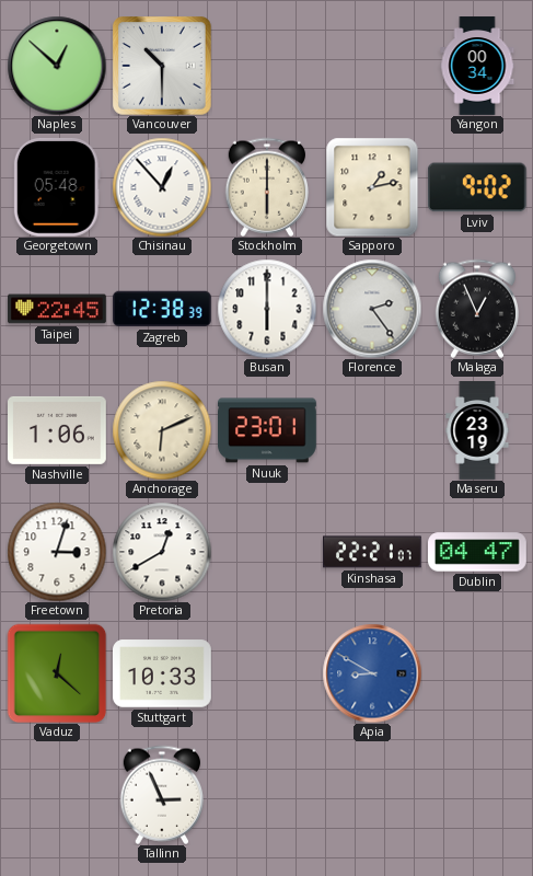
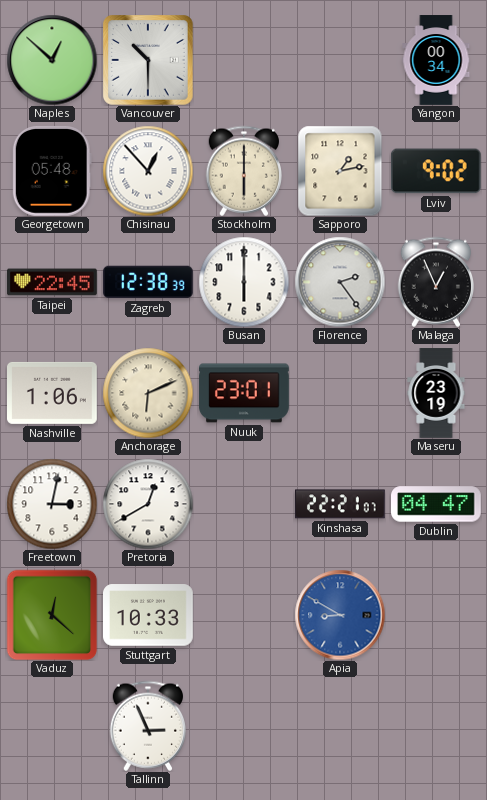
Freetown: 3:03 -> 3:02 (52, 504)
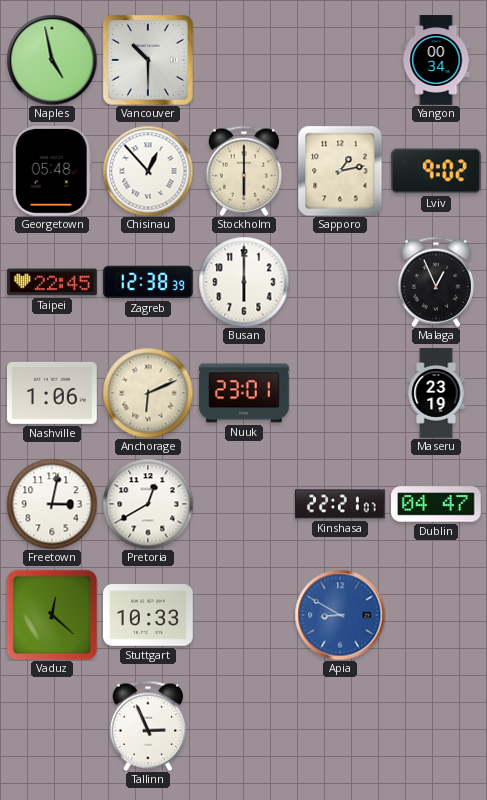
Naples: 12:52 -> 4:58 (52, 60)
Florence: 2:24 -> none (340, 282)
